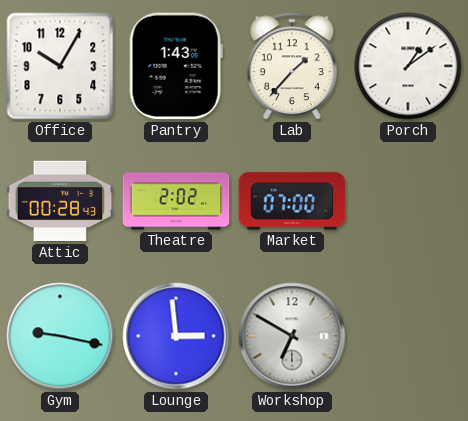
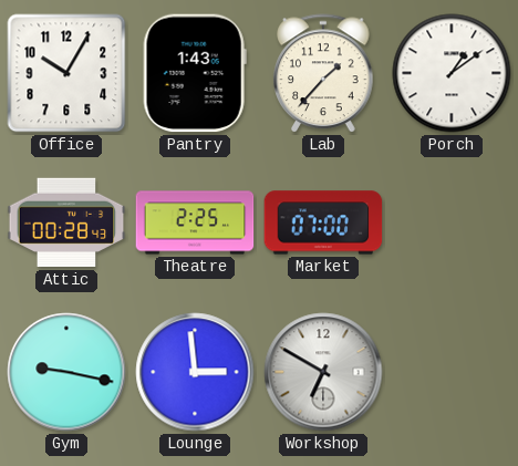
Theatre: 2:02 -> 2:25 (195, 222)
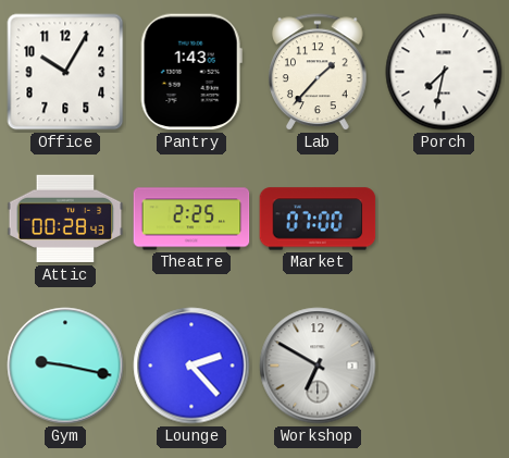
Porch: 1:09 -> 7:32 (444, 72)
Lounge: 2:59 -> 2:23 (191, 366)
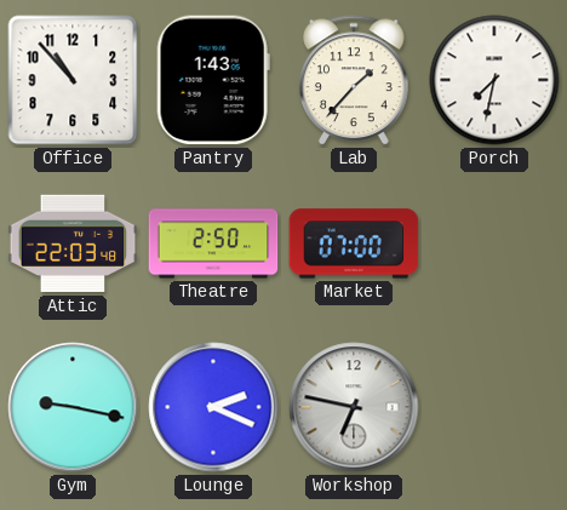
Office: 10:05 -> 10:53 (73, 80)
Attic: 00:28 -> 22:03 (73, 243)
Theatre: 2:25 -> 2:50 (213, 243)
Lounge: 2:23 -> 2:19 (213, 407)
Workshop: 6:50 -> 6:47 (354, 407)
